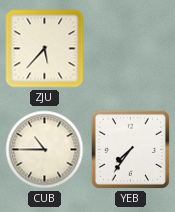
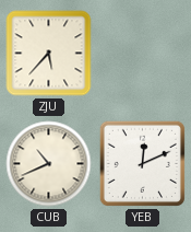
CUB: 10:45 -> 10:41 (49, 164)
YEB: 7:36 -> 12:11 (142, 163)
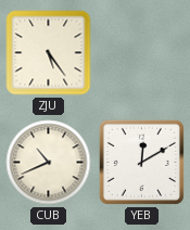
ZJU: 5:37 -> 5:24 (49, 53)
YEB: 12:11 -> 12:10 (141, 162)
